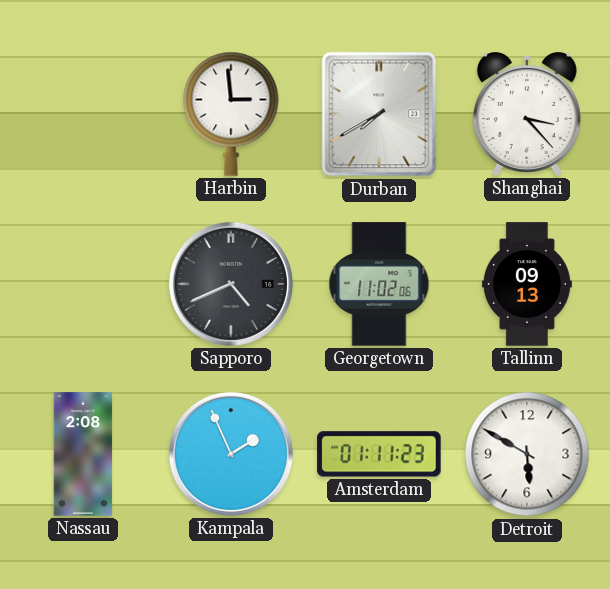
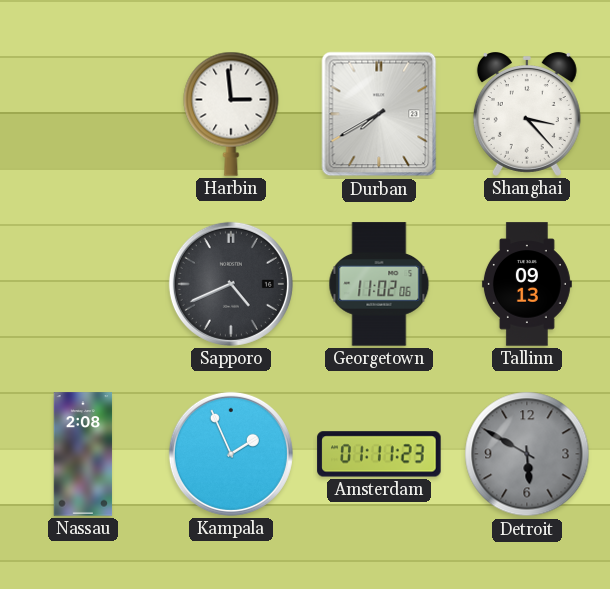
Detroit dial: white -> grey (527, 454)
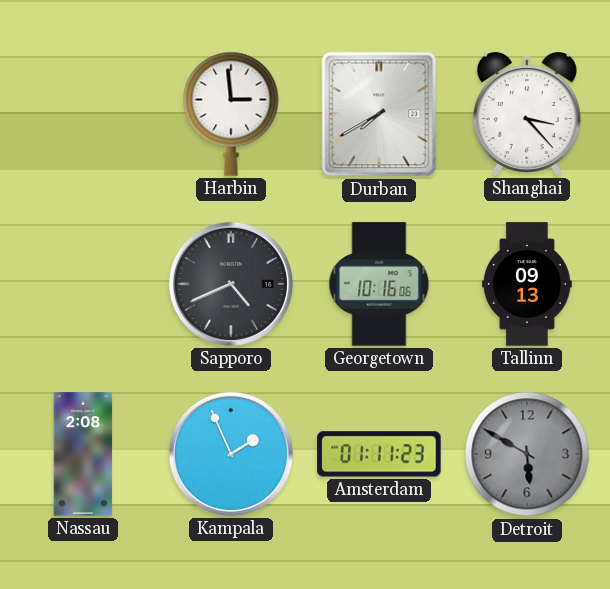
Georgetown: 11:02 -> 10:16 (379, 284)
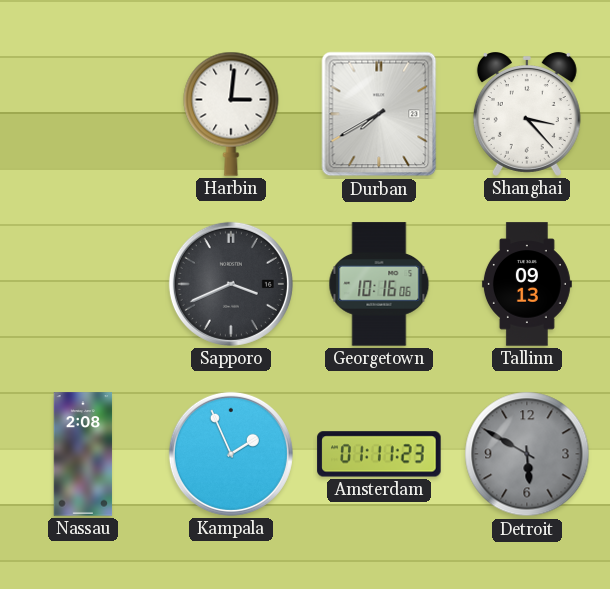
Harbin: 2:59 -> 3:01 (231, 114)
Sapporo: 4:41 -> 3:41 (231, 284)
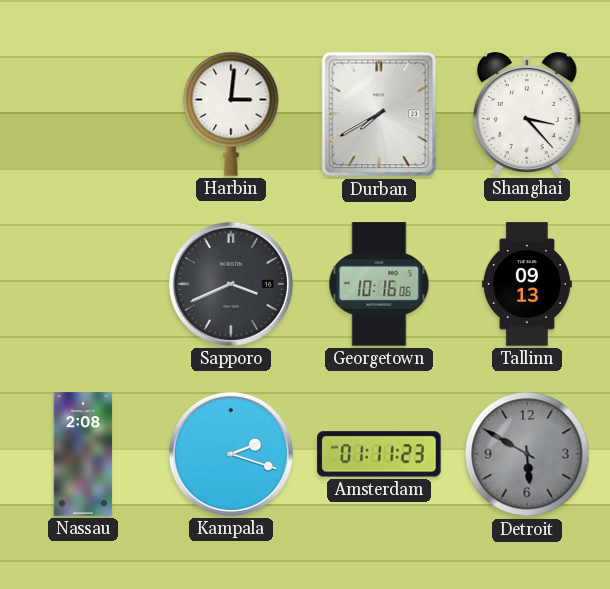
Kampala: 1:56 -> 2:18 (231, 454)
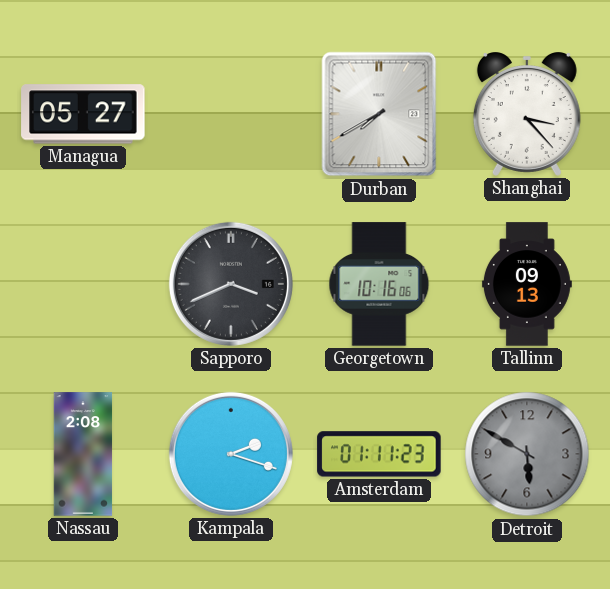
Managua: none -> 05:27 (83, 114)
Harbin: 3:01 -> none (231, 114)
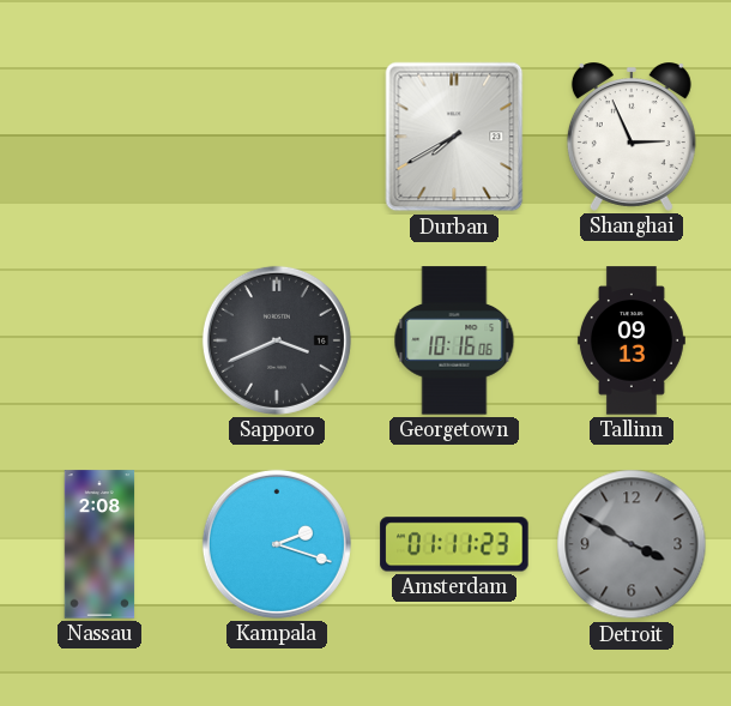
Managua: 05:27 -> none (83, 114)
Shanghai: 3:23 -> 2:56 (632, 138)
Detroit: 5:50 -> 3:50 (632, 544)
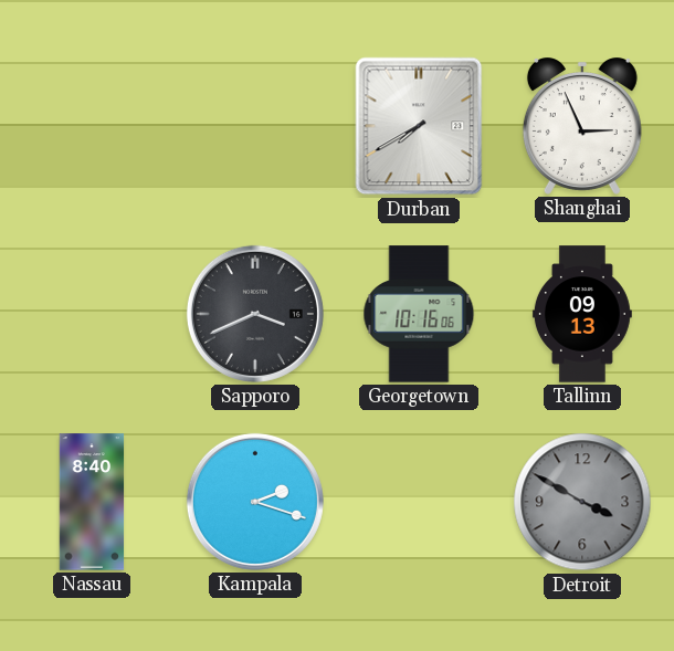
Nassau: 2:08 -> 8:40 (92, 502)
Amsterdam: 01:11 -> none (454, 544)
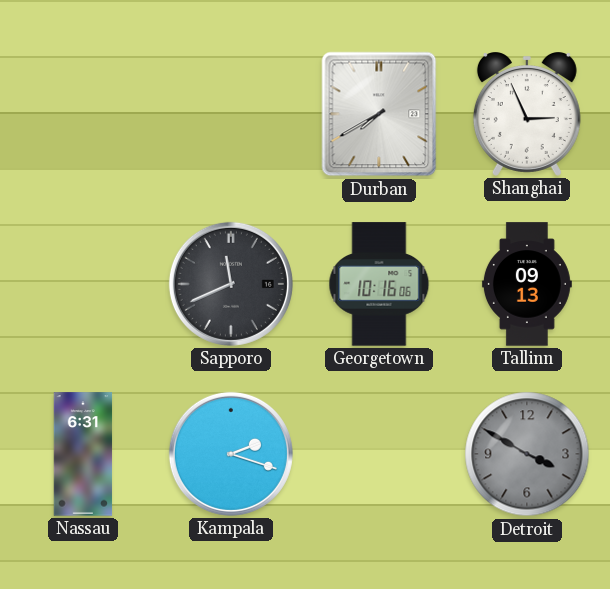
Sapporo: 3:41 -> 11:41 (231, 284)
Nassau: 8:40 -> 6:31 (83, 454)
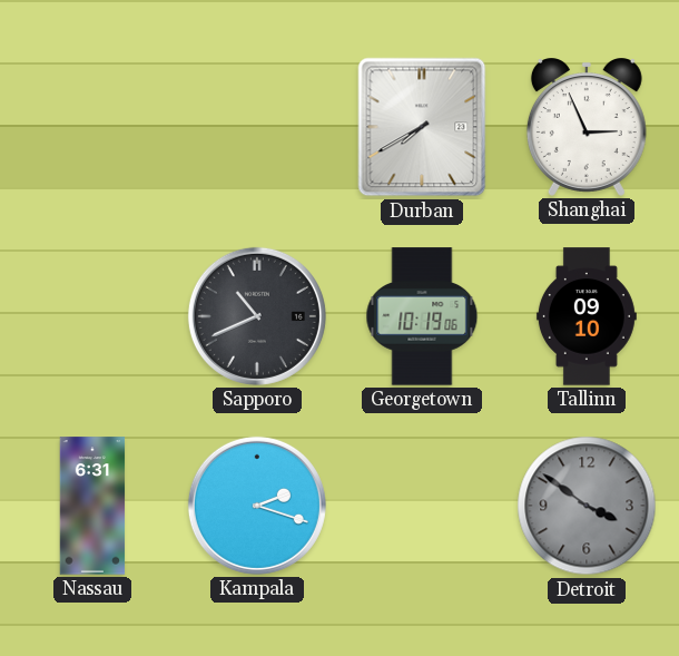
Sapporo: 11:41 -> 10:41 (257, 316)
Georgetown: 10:16 -> 10:19 (422, 316)
Tallinn: 09:13 -> 09:10 (587, 316)
Detroit: 3:50 -> 3:51 (587, 506)
